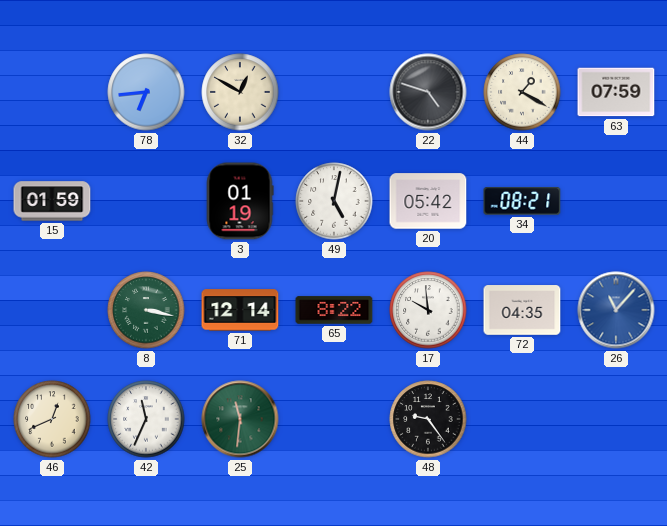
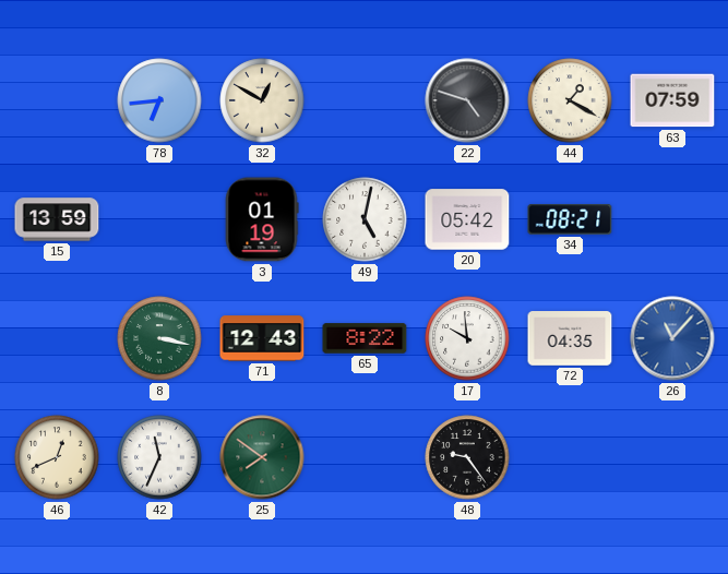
15: 01:59 -> 13:59 (57, 219)
71: 12:14 -> 12:43 (262, 338)
25: 11:31 -> 7:51 (262, 457)
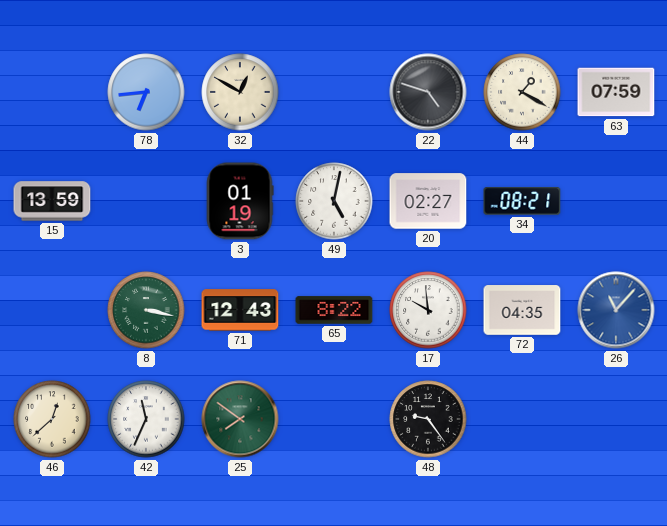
20: 05:42 -> 02:27 (428, 201)
46: 12:41 -> 12:38 (52, 419)
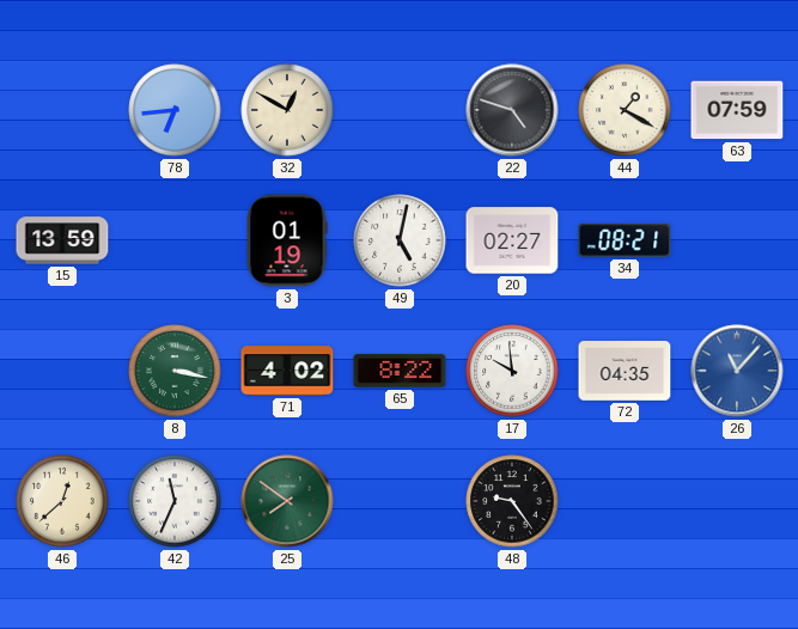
71: 12:43 -> 4:02 (287, 371)
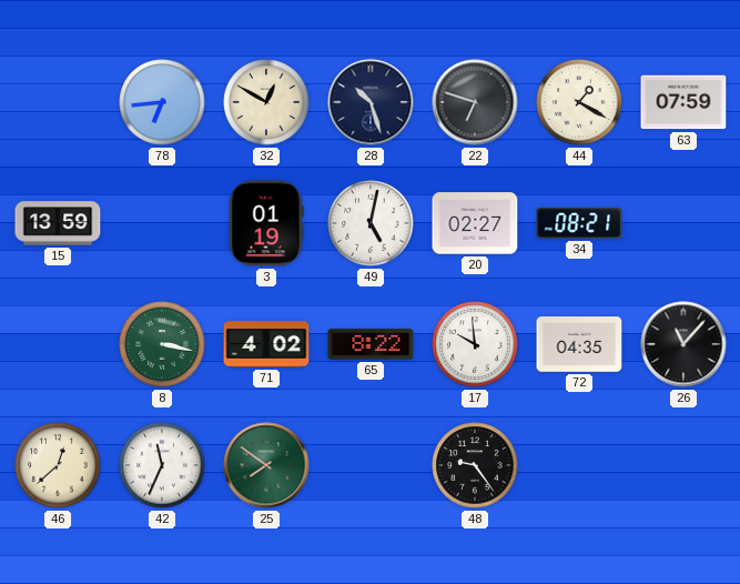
28: none -> 10:27 (371, 102)
22: 4:48 -> 6:48 (475, 102)
26 dial: blue -> black (683, 344)
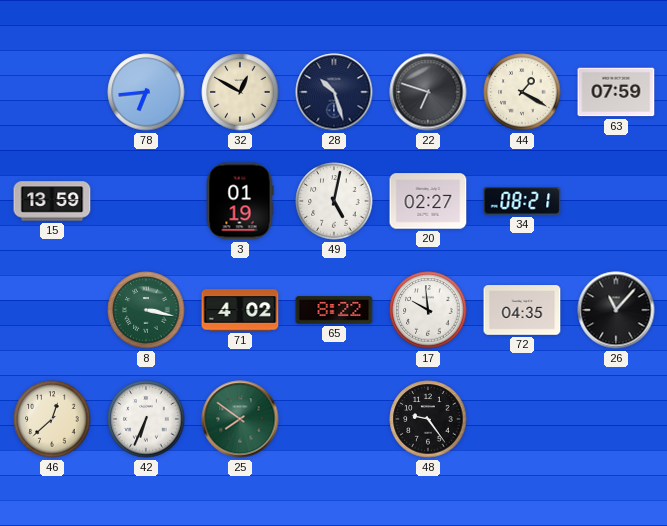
42: 11:34 -> 6:34 (146, 419)
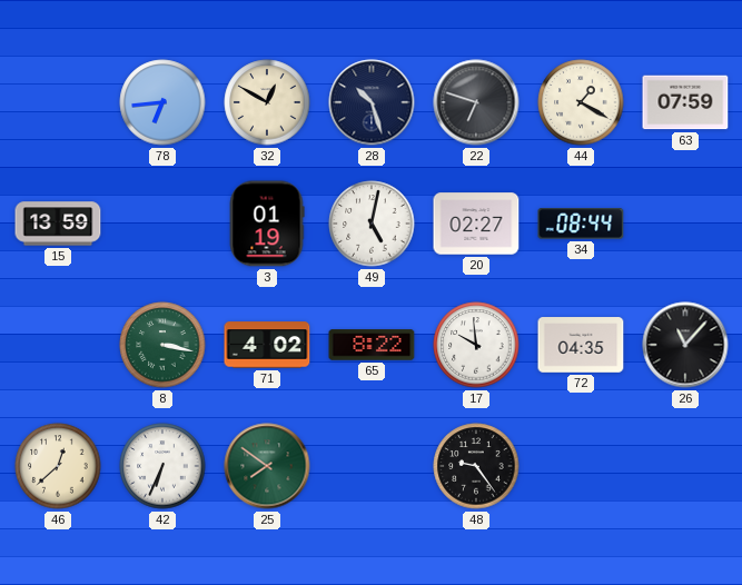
34: 08:21 -> 08:44 (581, 224)
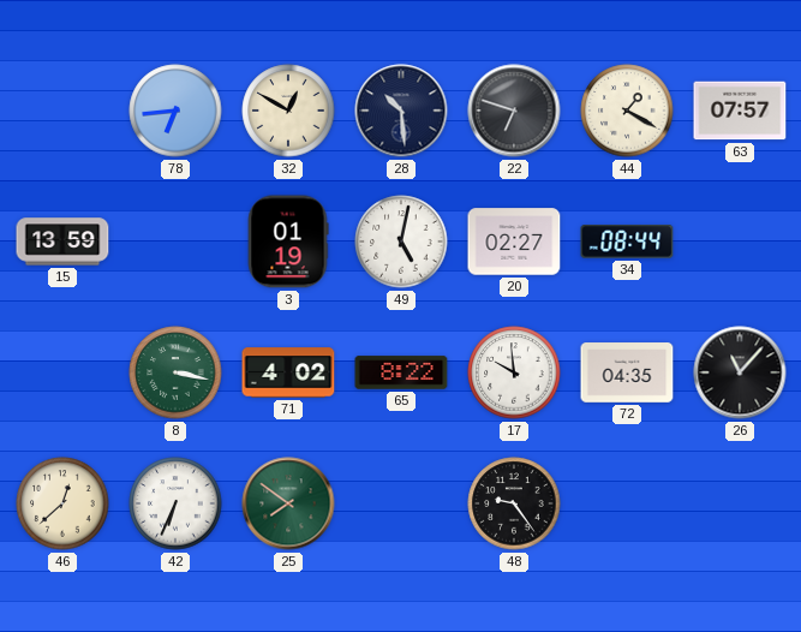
28: 10:27 -> 10:29 (401, 111)
63: 07:59 -> 07:57 (740, 111)
